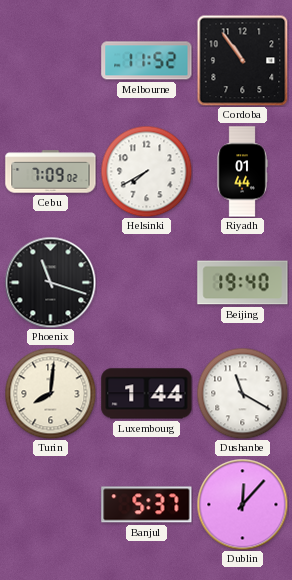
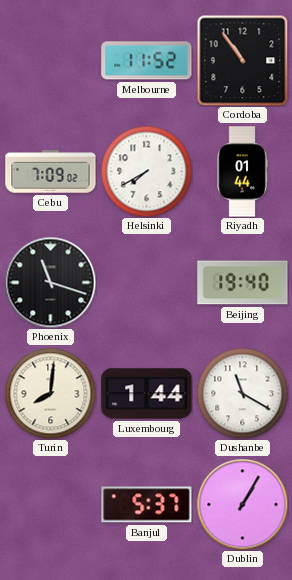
Dublin: 12:07 -> 1:05 (242, 504)
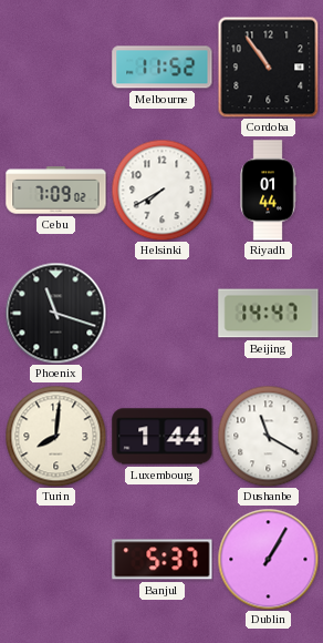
Beijing: 19:40 -> 14:47 (269, 314)
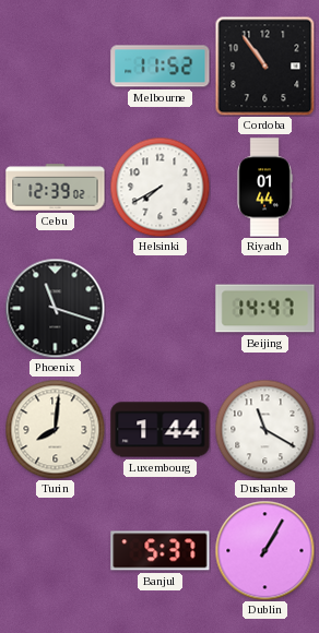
Cebu: 7:09 -> 12:39 (56, 188)
